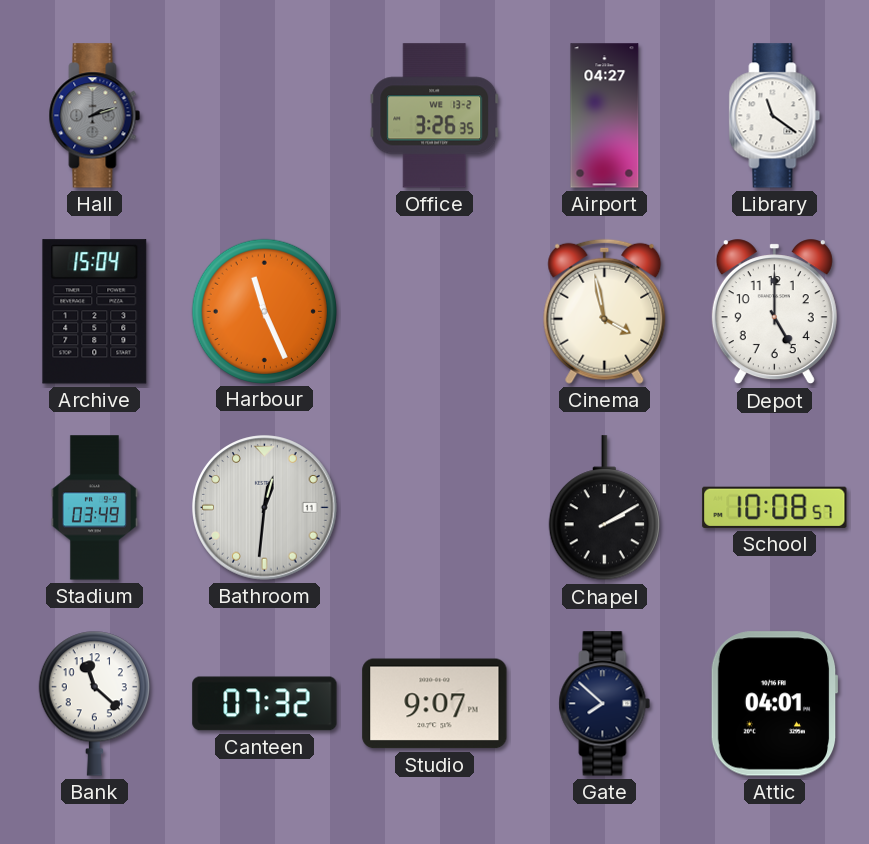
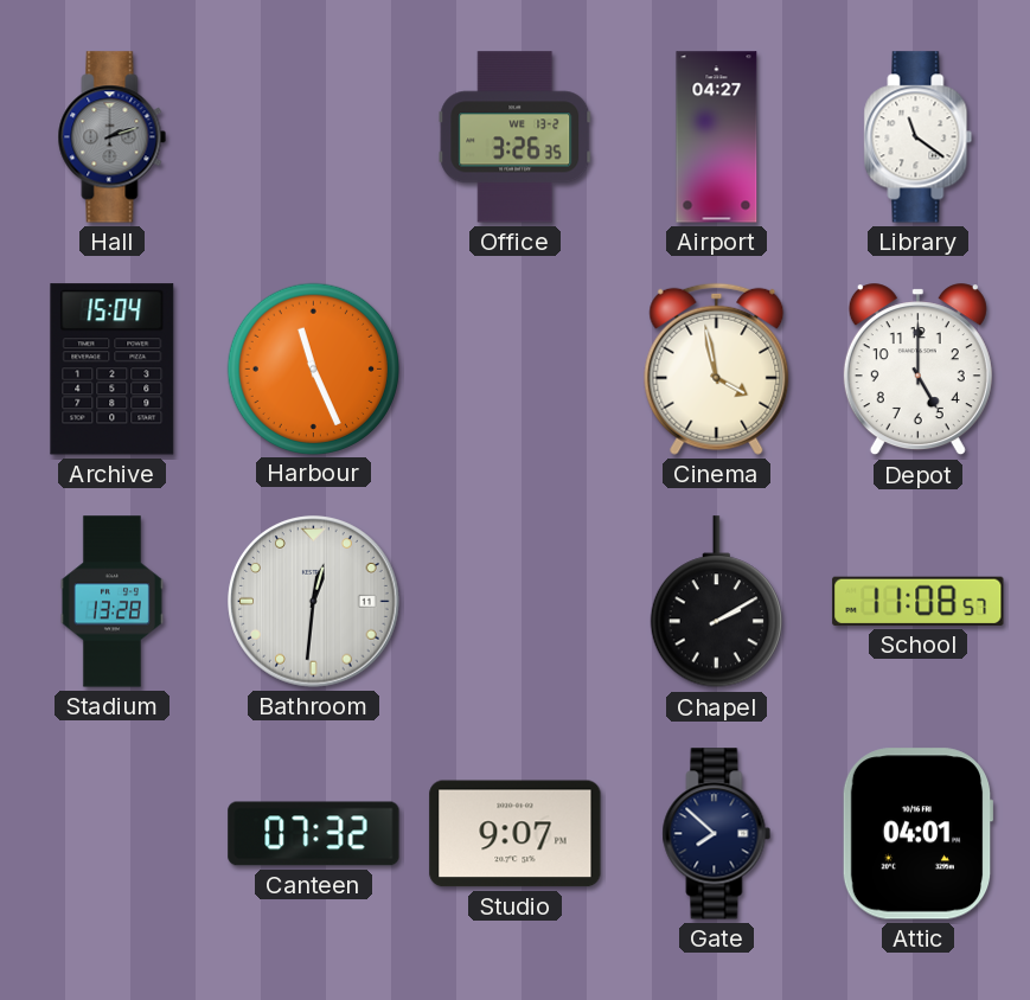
Stadium: 03:49 -> 13:28 (111, 602)
School: 10:08 -> 11:08 (919, 601)
Bank: 11:22 -> none (94, 703)
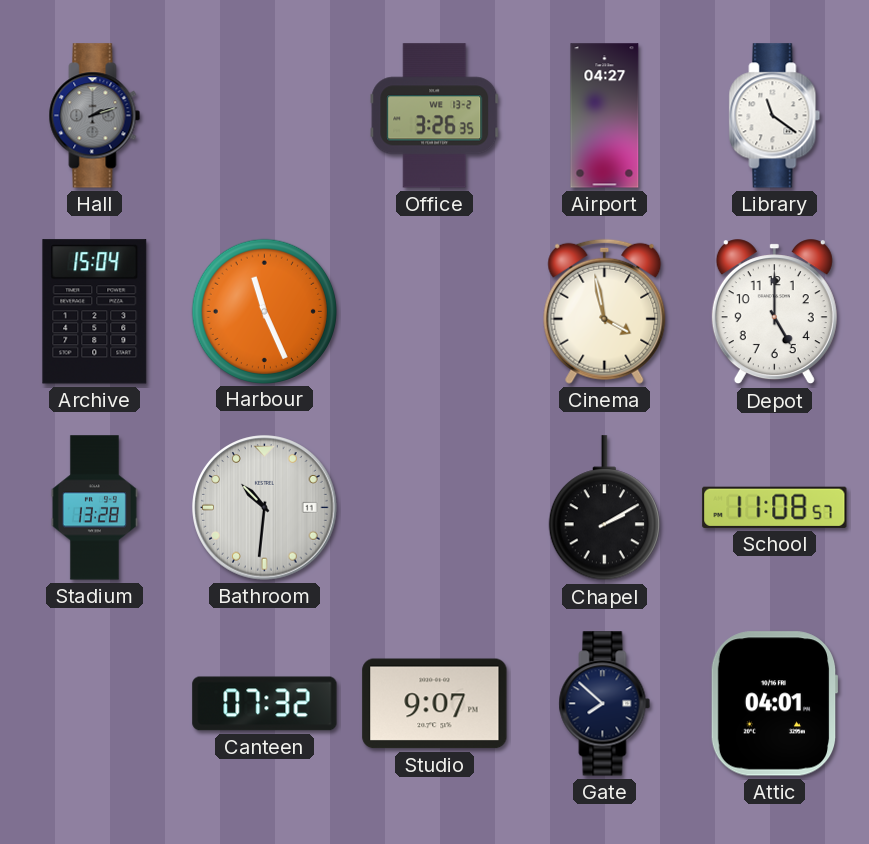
Bathroom: 12:31 -> 10:31 (265, 508)
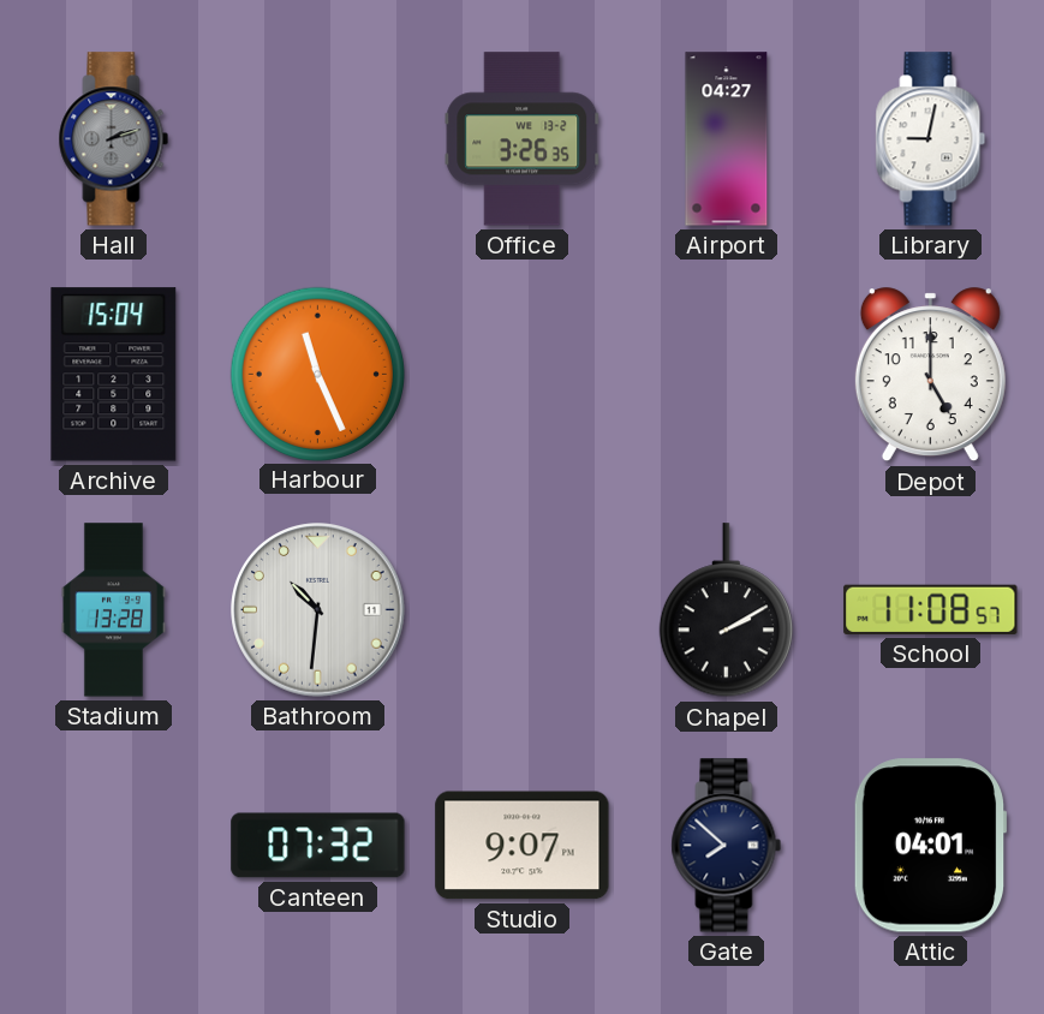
Library: 11:21 -> 9:02 (931, 139)
Cinema: 3:58 -> none (605, 311)
